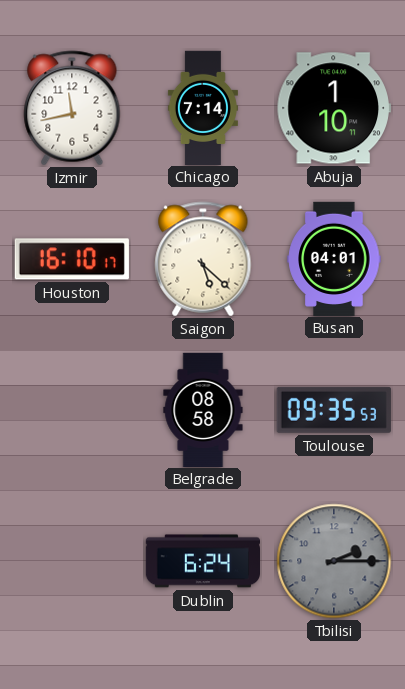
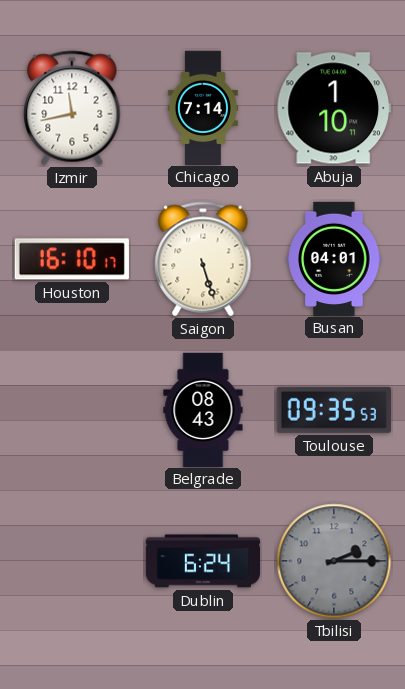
Saigon: 5:22 -> 5:27 (203, 259)
Belgrade: 08:58 -> 08:43 (203, 409)
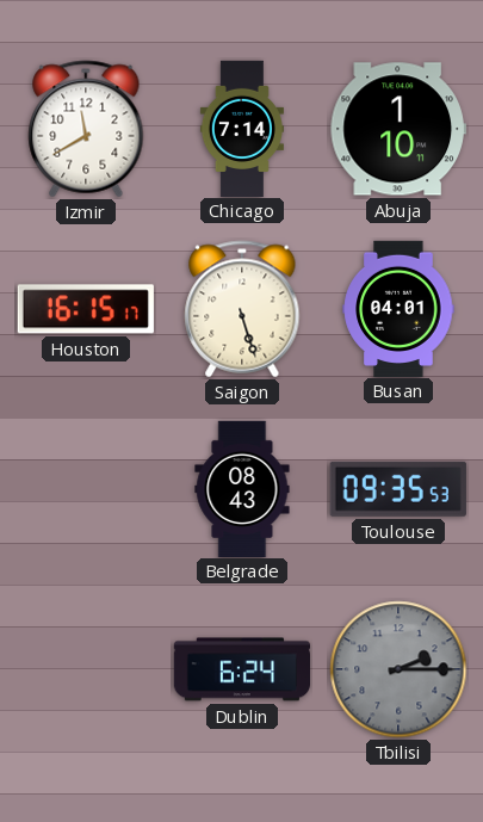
Izmir: 11:43 -> 11:40 (86, 129)
Houston: 16:10 -> 16:15 (86, 309)
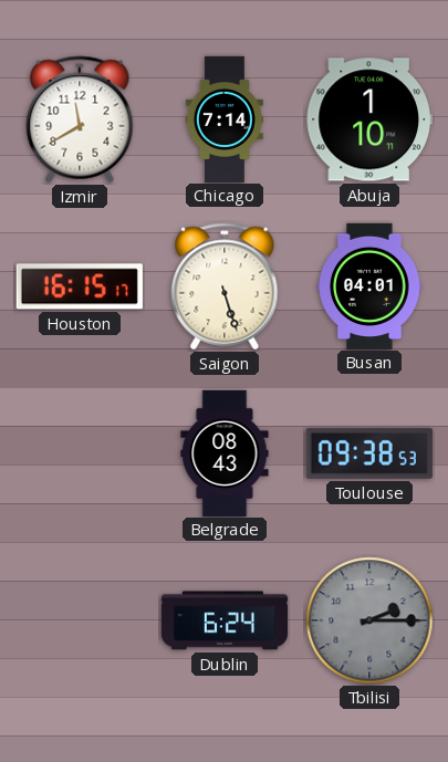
Toulouse: 09:35 -> 09:38 (369, 453)
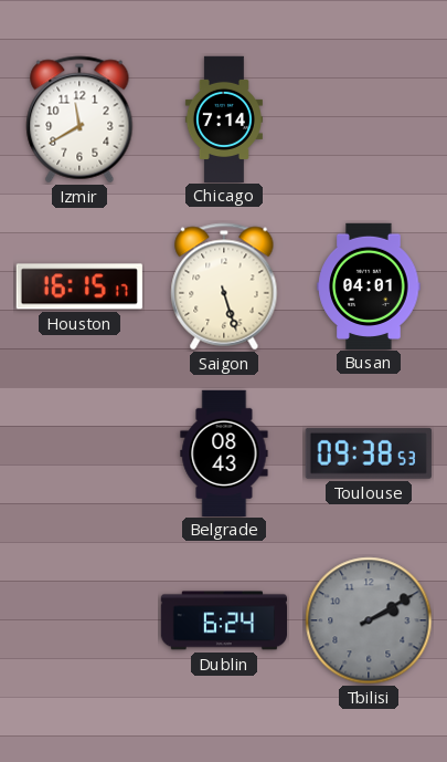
Abuja: 1:10 -> none (369, 119)
Tbilisi: 2:15 -> 2:10 (369, 620)
